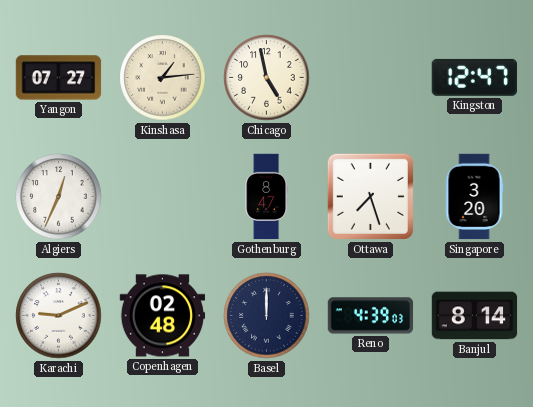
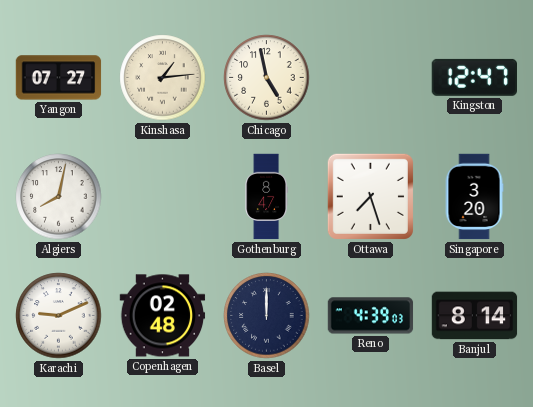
Algiers: 12:34 -> 8:02 (59, 197)
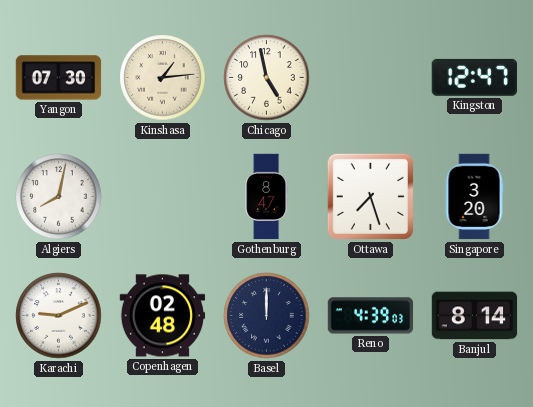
Yangon: 07:27 -> 07:30 (59, 78)
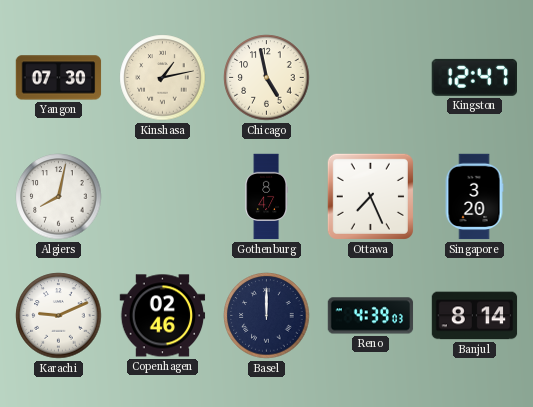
Kinshasa: 1:14 -> 1:13 (163, 78)
Ottawa: 7:27 -> 7:26 (370, 196)
Copenhagen: 02:48 -> 02:46 (163, 316)
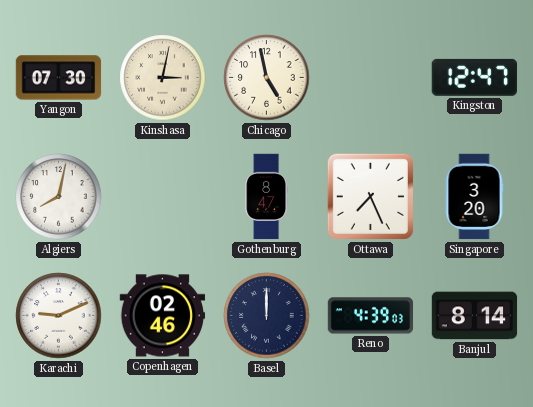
Kinshasa: 1:13 -> 3:02 (163, 78)
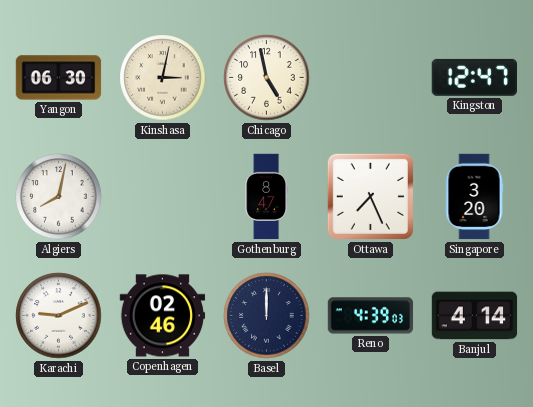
Yangon: 07:30 -> 06:30 (59, 78)
Banjul: 8:14 -> 4:14 (475, 316)
